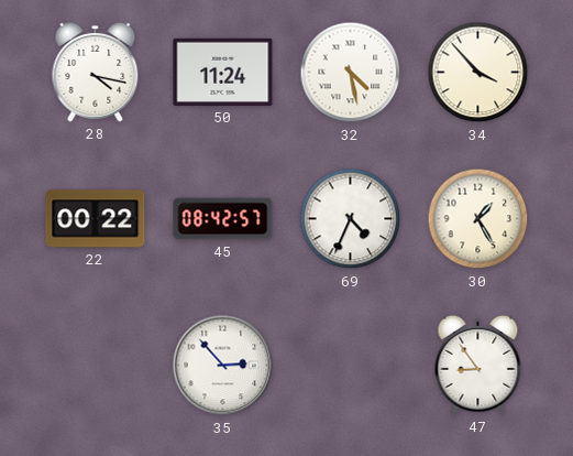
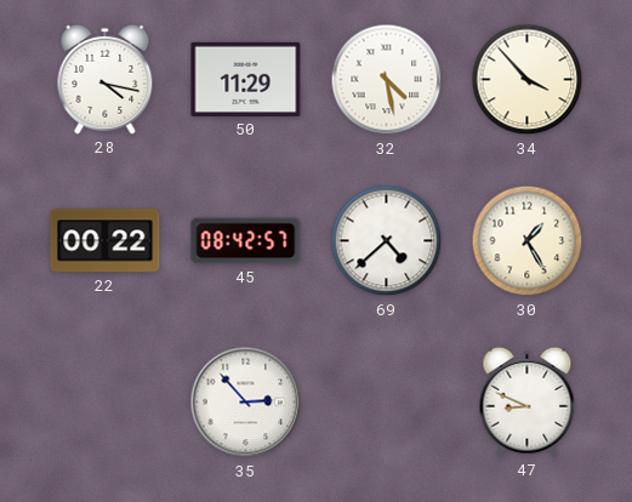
50: 11:24 -> 11:29 (246, 79)
69: 4:34 -> 4:38 (387, 241)
47: 8:54 -> 8:49 (528, 401)
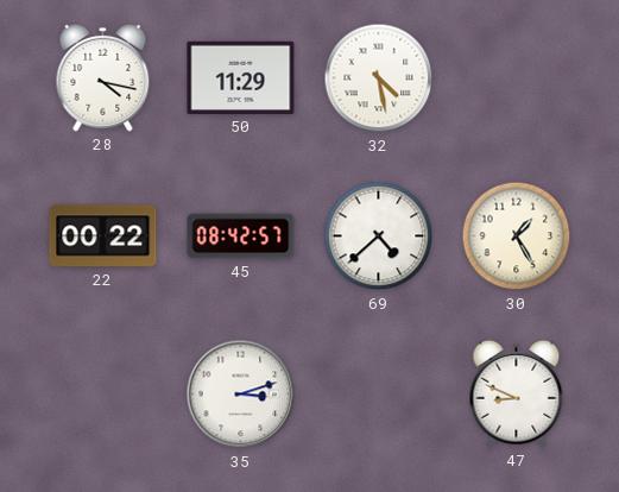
34: 3:53 -> none (528, 80)
35: 2:53 -> 3:12 (241, 395)
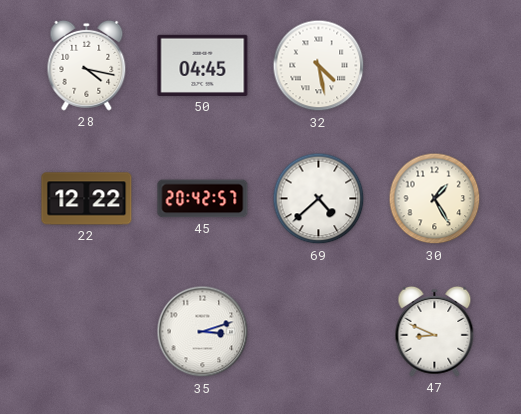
50: 11:29 -> 04:45 (203, 65)
22: 00:22 -> 12:22 (87, 199)
45: 08:42 -> 20:42 (203, 199)
